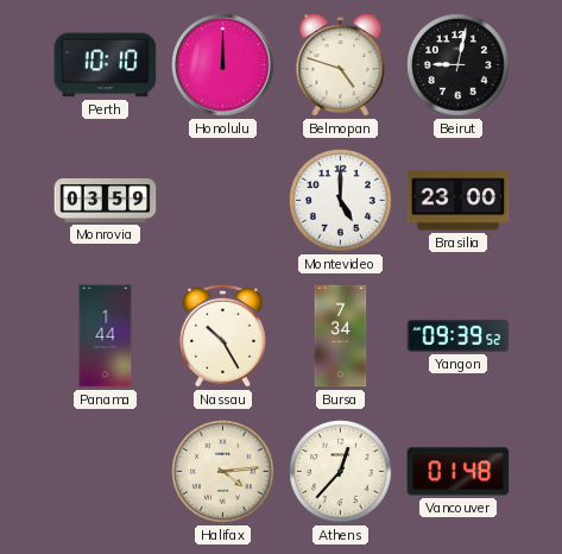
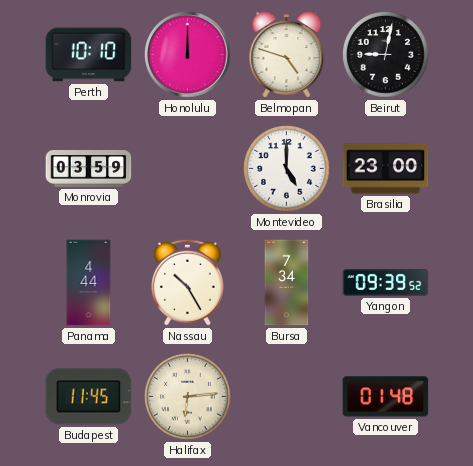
Panama: 1:44 -> 4:44 (89, 283)
Budapest: none -> 11:45 (89, 397)
Halifax: 4:14 -> 6:14 (188, 397)
Athens: 12:37 -> none (341, 472)
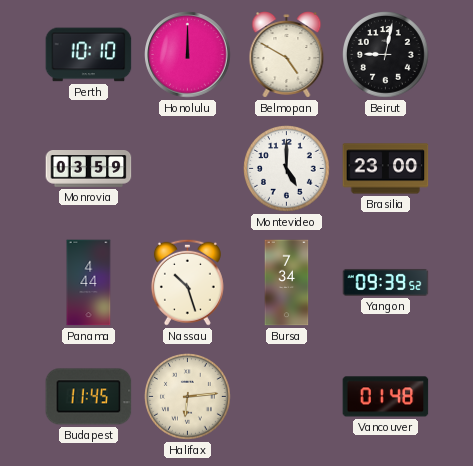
Belmopan: 4:48 -> 4:50 (287, 55)
Nassau: 10:25 -> 10:27 (187, 282)
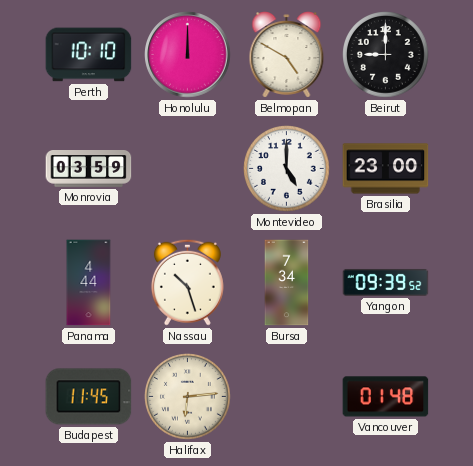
Beirut: 9:02 -> 9:00 (386, 55)
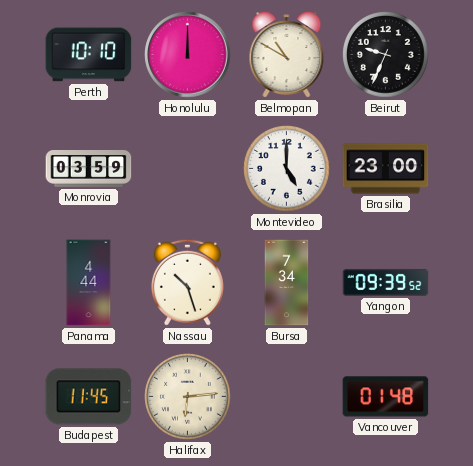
Belmopan: 4:50 -> 10:50 (287, 55)
Beirut: 9:00 -> 9:34 (386, 55)
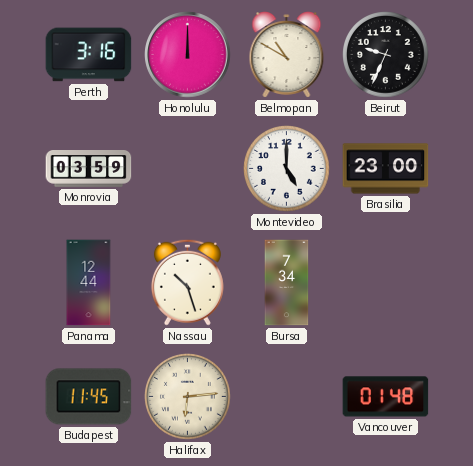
Perth: 10:10 -> 3:16 (89, 55)
Panama: 4:44 -> 12:44 (89, 283)
Yangon: 09:39 -> none (386, 282)
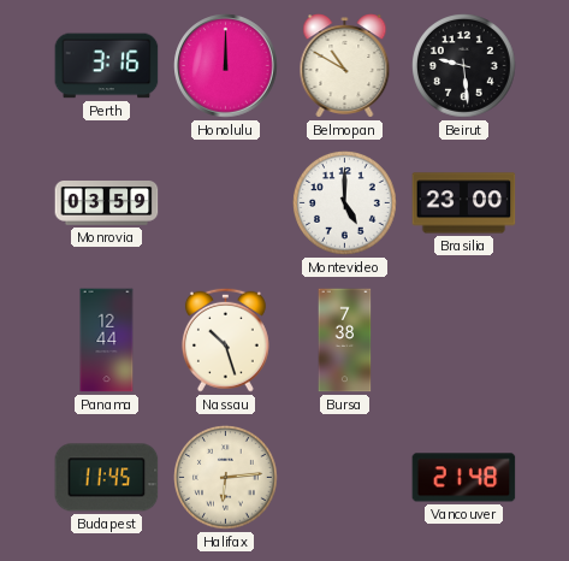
Beirut: 9:34 -> 9:29 (464, 66)
Bursa: 7:34 -> 7:38 (345, 341)
Vancouver: 01:48 -> 21:48 (464, 478)
